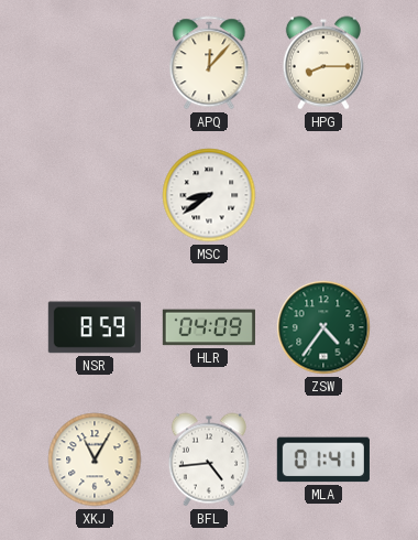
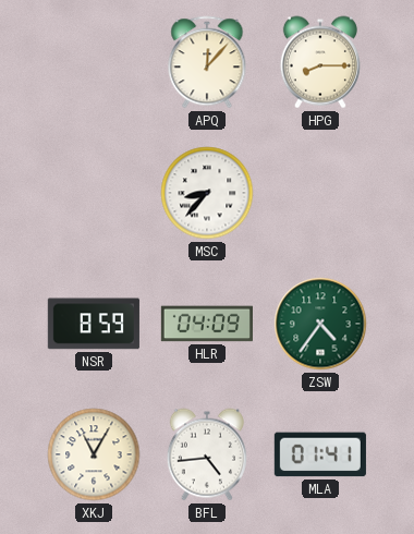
MSC: 8:39 -> 8:37 (207, 193)
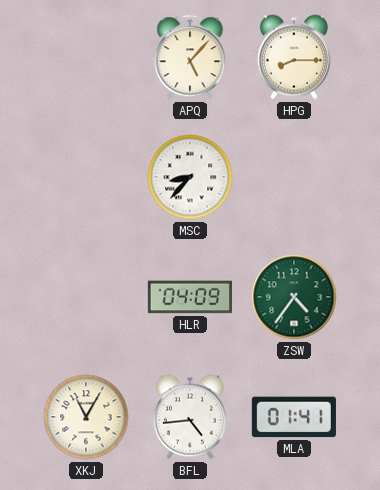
APQ: 12:07 -> 5:07 (190, 57)
NSR: 8:59 -> none (94, 324)
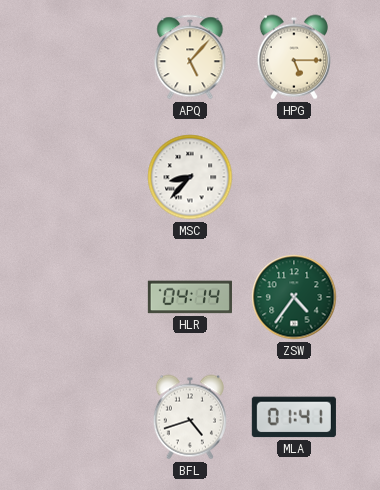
HPG: 8:15 -> 5:15 (294, 57)
HLR: 04:09 -> 04:14 (190, 297)
XKJ: 11:05 -> none (86, 417)
BFL: 4:44 -> 4:42 (190, 417)
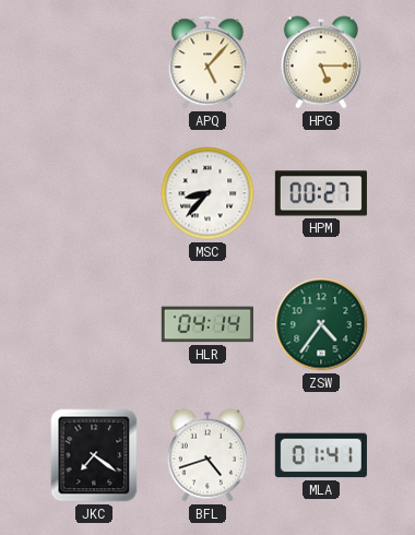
HPM: none -> 00:27 (321, 193)
JKC: none -> 7:21 (94, 455)
